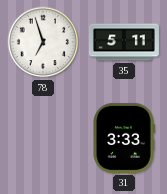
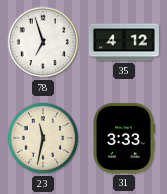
35: 5:11 -> 4:12 (124, 42)
23: none -> 11:32 (43, 138)
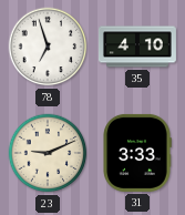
35: 4:12 -> 4:10 (137, 47)
23: 11:32 -> 9:11 (48, 153)
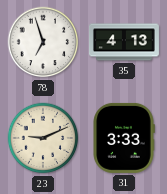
35: 4:10 -> 4:13 (124, 42)
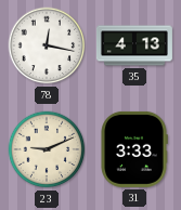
78: 6:57 -> 12:17 (47, 45)
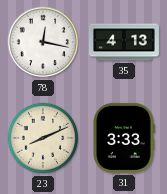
23: 9:11 -> 8:11 (43, 138)
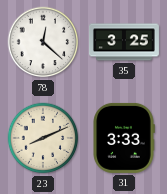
78: 12:17 -> 12:22 (43, 42)
35: 4:13 -> 3:25 (124, 42)
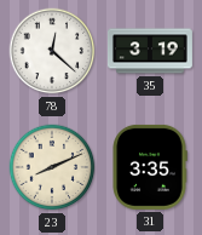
35: 3:25 -> 3:19 (150, 51)
31: 3:33 -> 3:35 (150, 167)
